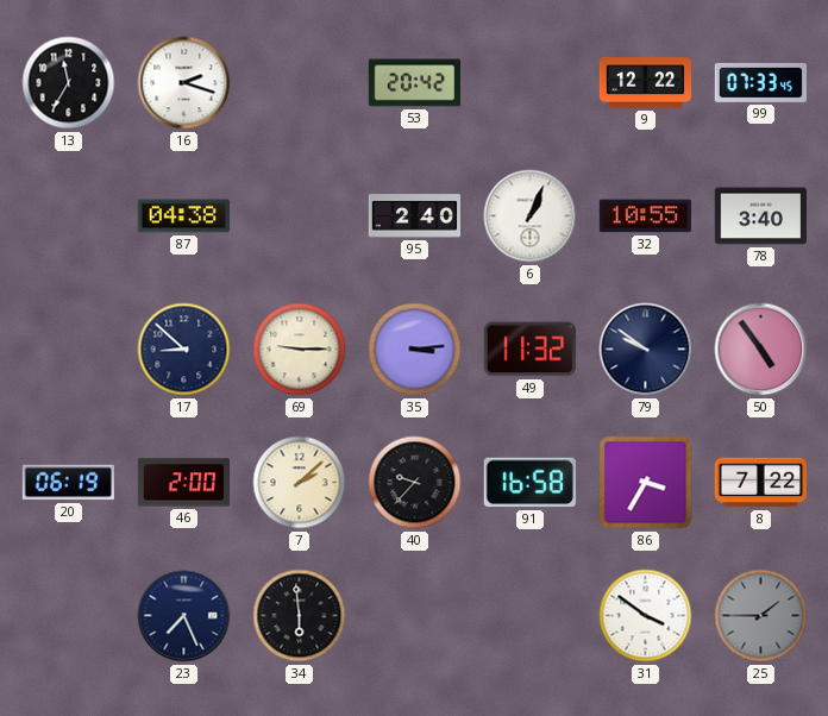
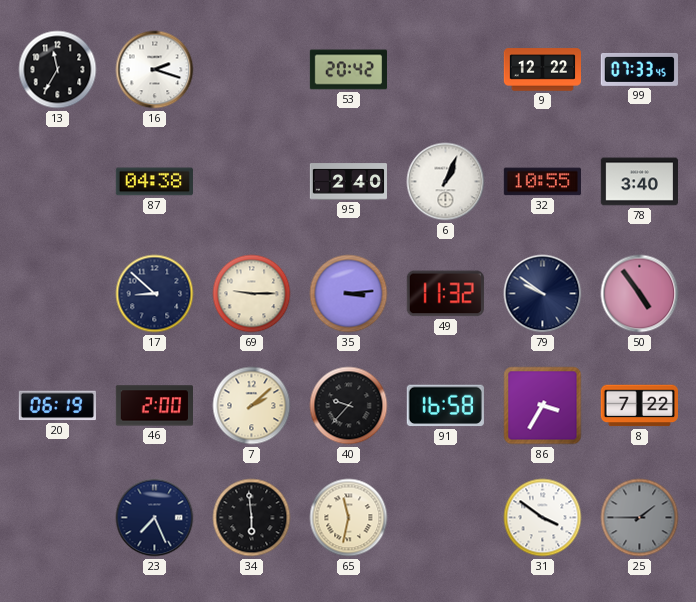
65: none -> 11:32 (349, 518)
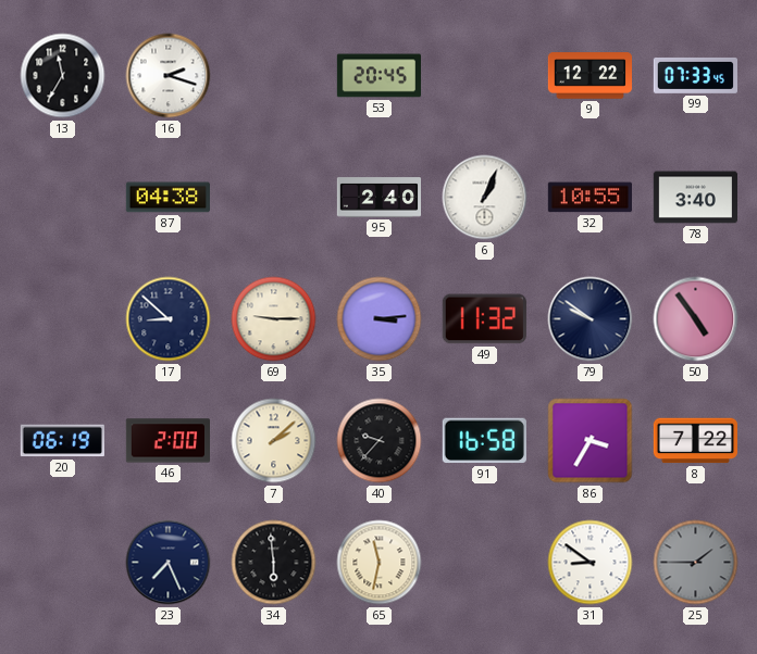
53: 20:42 -> 20:45 (378, 76)
31: 3:51 -> 8:51 (591, 563)
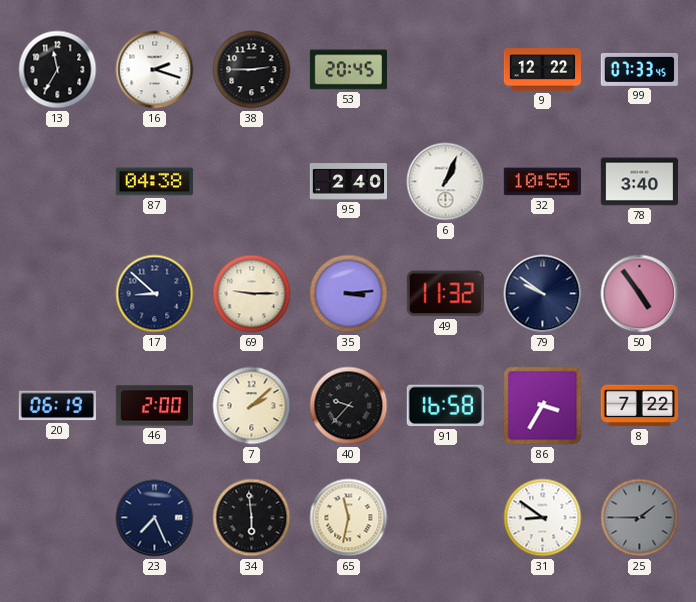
38: none -> 2:45 (252, 70)
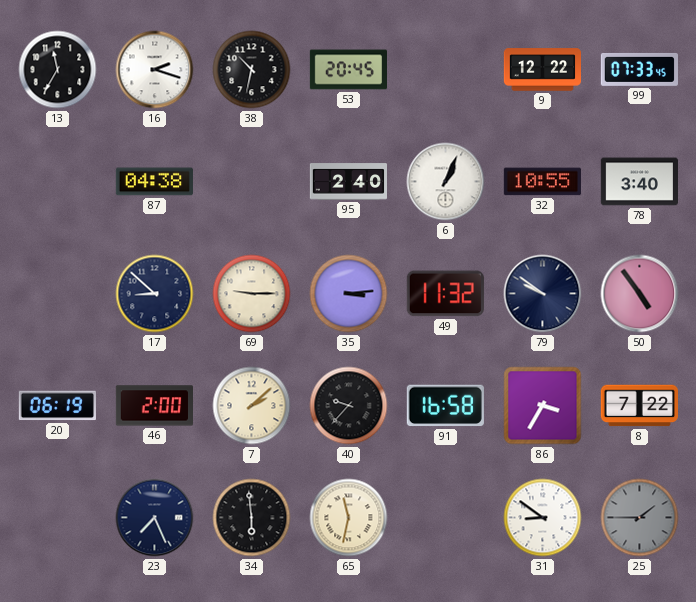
38: 2:45 -> 10:32 (252, 70)
